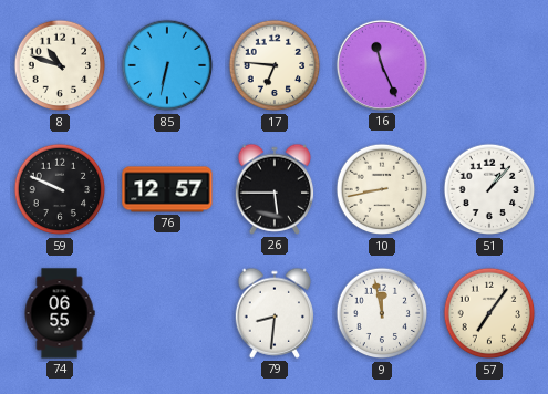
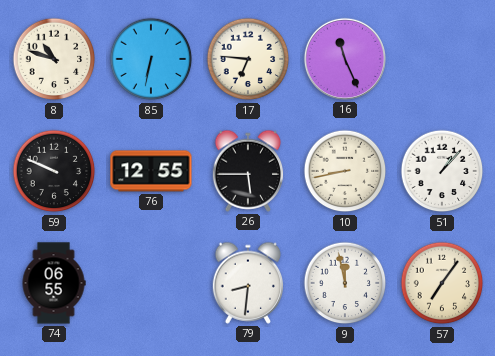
76: 12:57 -> 12:55 (151, 171)
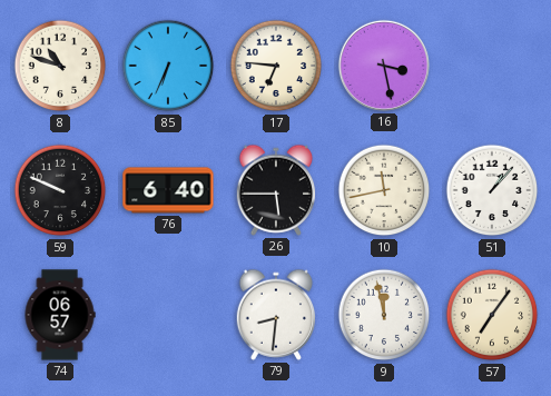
85: 6:32 -> 6:34 (168, 66)
16: 11:26 -> 3:28 (384, 66)
76: 12:55 -> 6:40 (168, 190)
10: 8:43 -> 11:43 (384, 190)
74: 06:55 -> 06:57 (60, 315)
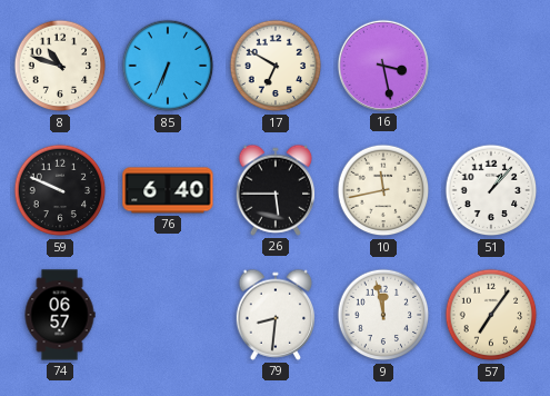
17: 6:46 -> 6:50 (276, 66)
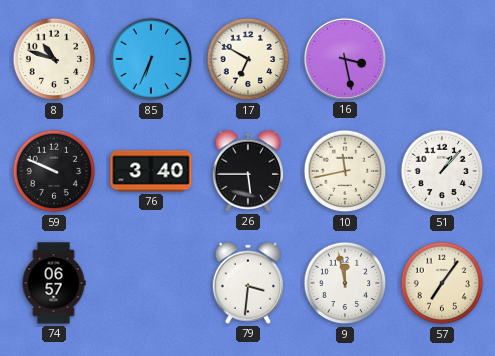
76: 6:40 -> 3:40 (151, 171)
79: 8:31 -> 3:31 (248, 283)
